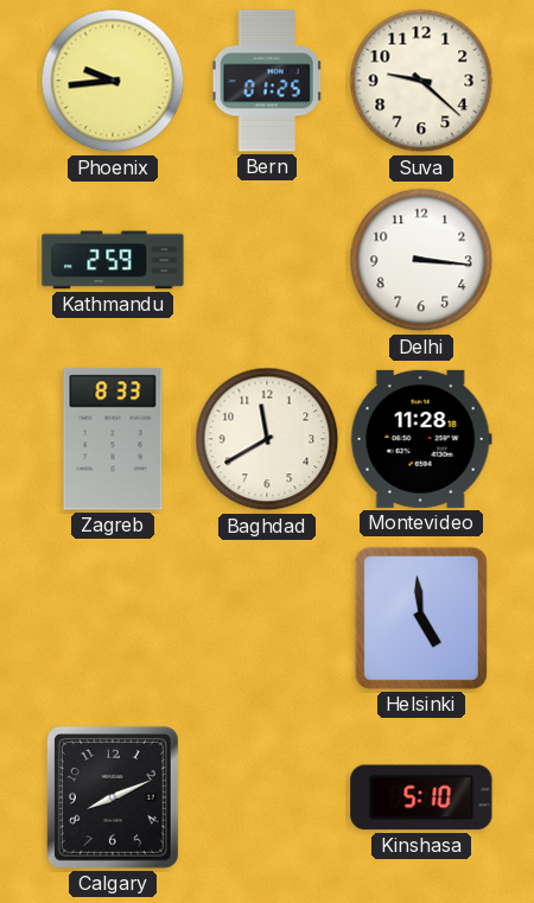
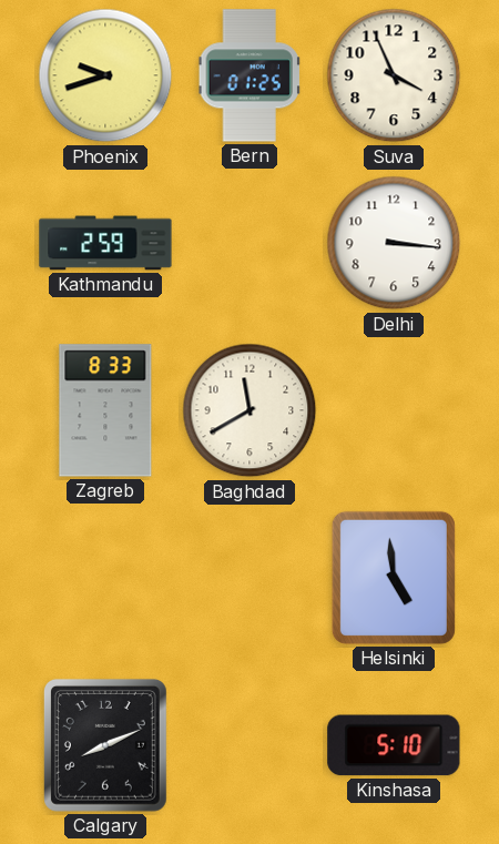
Phoenix: 9:44 -> 9:42 (105, 75)
Suva: 9:22 -> 3:56 (394, 75)
Montevideo: 11:28 -> none (421, 439)
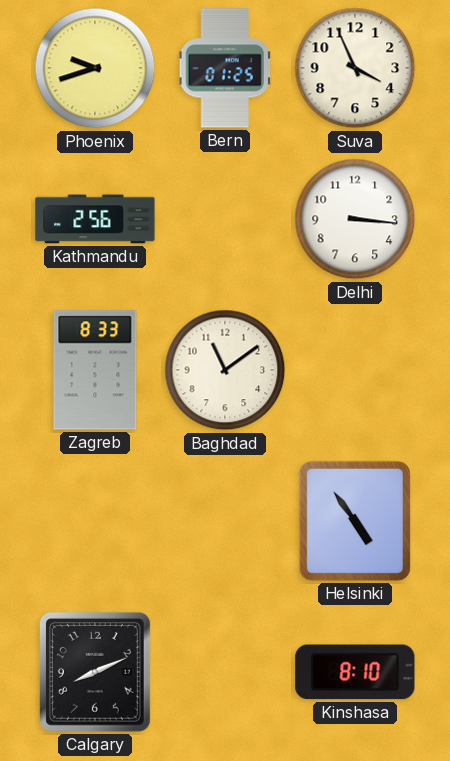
Kathmandu: 2:59 -> 2:56 (95, 219)
Baghdad: 11:40 -> 11:09 (225, 370)
Helsinki: 4:59 -> 4:54 (355, 521)
Kinshasa: 5:10 -> 8:10 (355, 672)
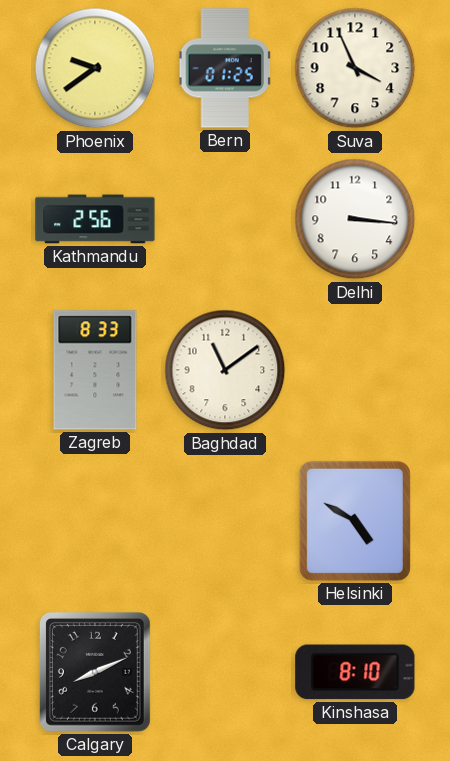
Phoenix: 9:42 -> 9:39 (95, 68)
Helsinki: 4:54 -> 4:50 (355, 521)
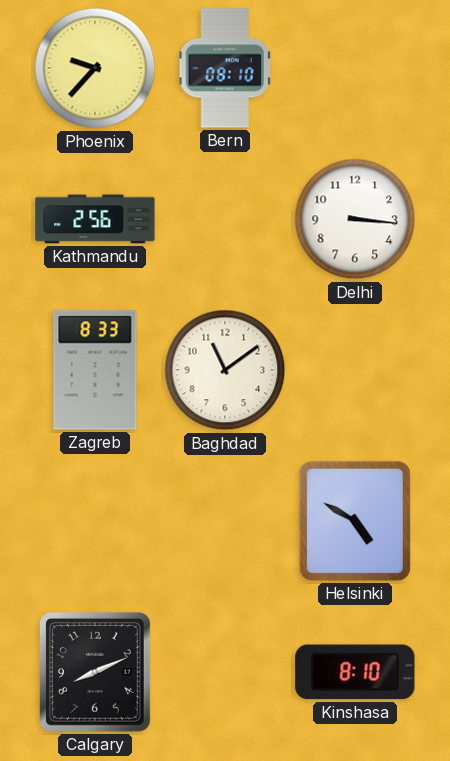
Phoenix: 9:39 -> 9:37 (95, 68)
Bern: 01:25 -> 08:10 (225, 68)
Suva: 3:56 -> none (355, 68)
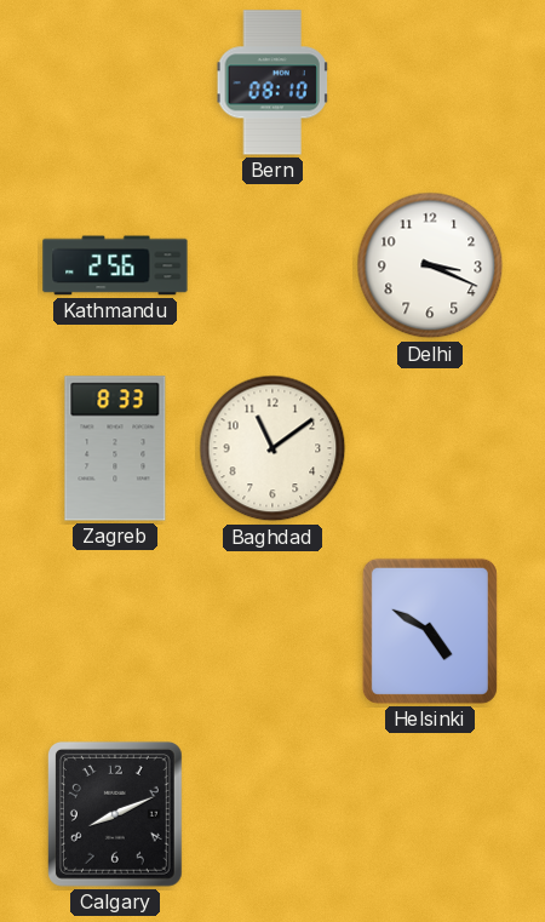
Phoenix: 9:37 -> none (95, 68)
Delhi: 3:16 -> 3:19 (430, 265)
Kinshasa: 8:10 -> none (355, 672)
